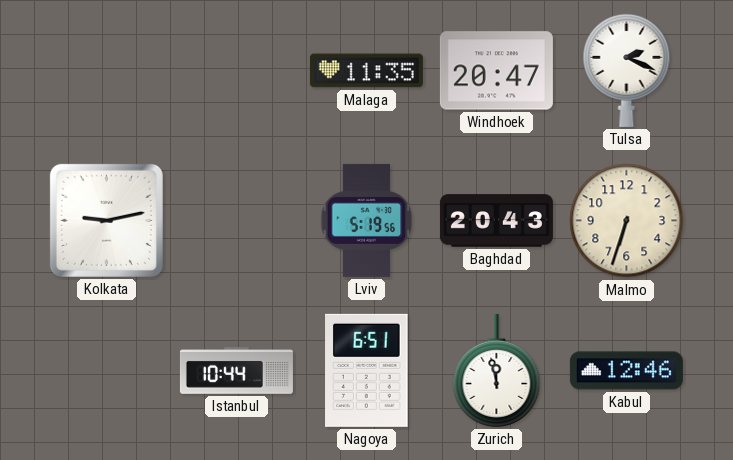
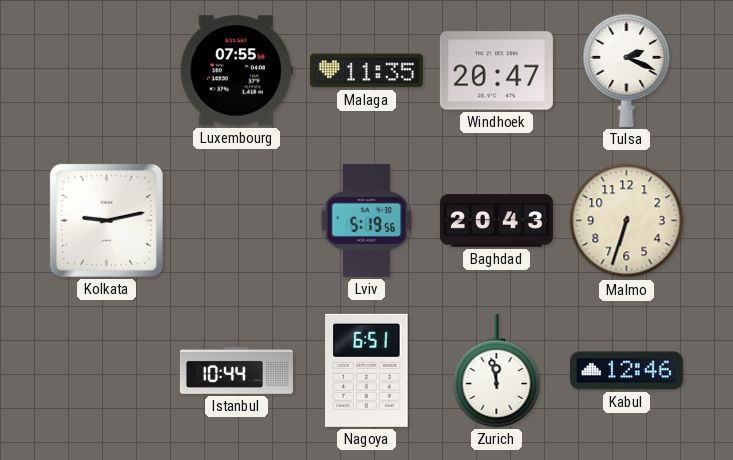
Luxembourg: none -> 07:55 (236, 71)
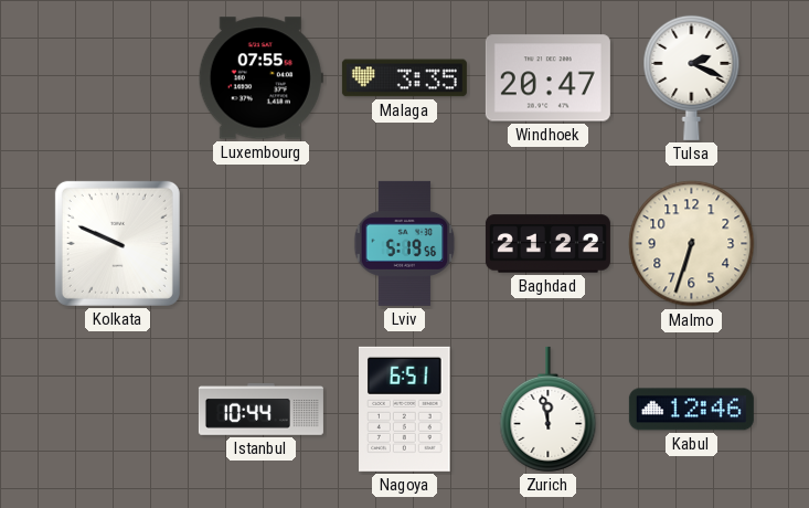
Malaga: 11:35 -> 3:35 (404, 78)
Kolkata: 9:13 -> 9:49 (117, 243)
Baghdad: 20:43 -> 21:22 (547, 244)
